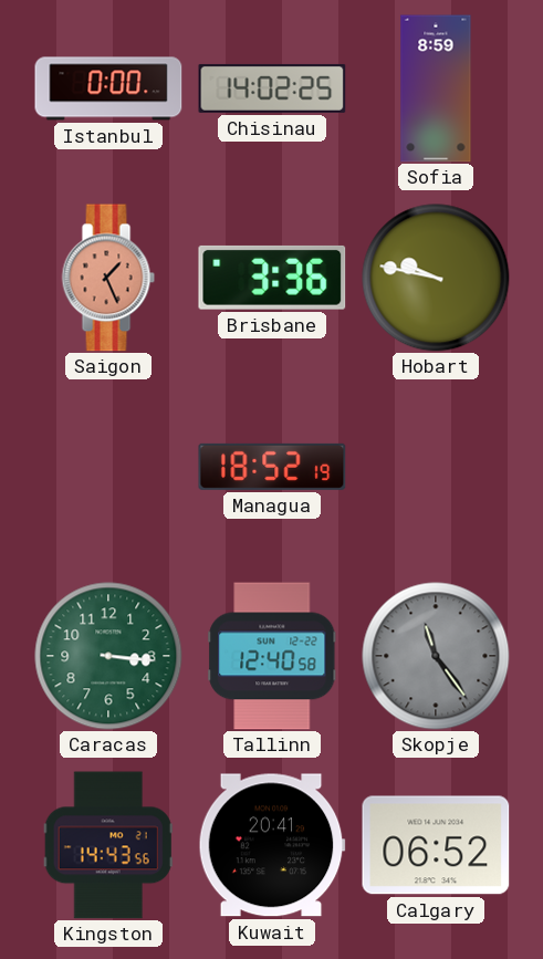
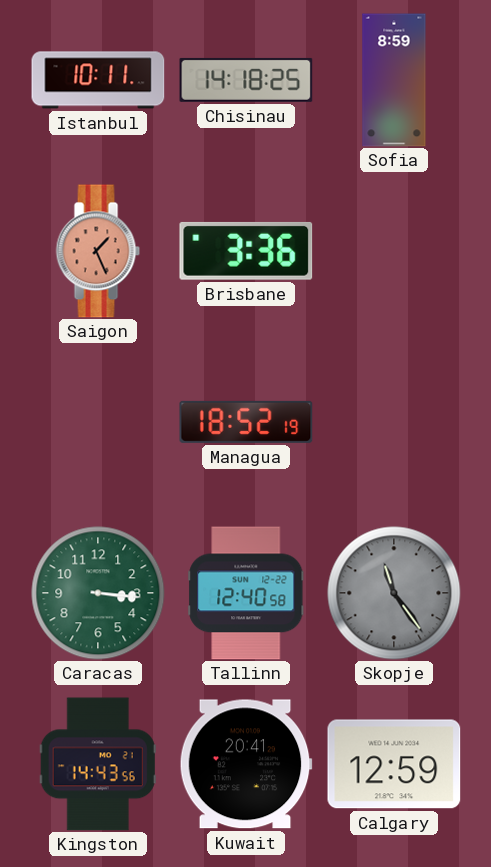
Istanbul: 0:00 -> 10:11 (98, 80)
Chisinau: 14:02 -> 14:18 (246, 80)
Hobart: 9:47 -> none (436, 278)
Calgary: 06:52 -> 12:59 (394, 764)
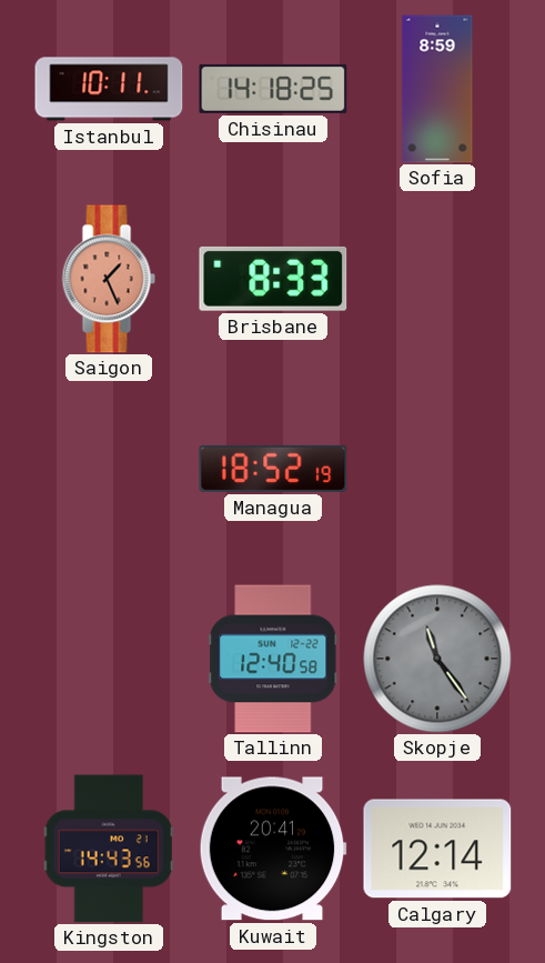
Brisbane: 3:36 -> 8:33 (273, 279)
Caracas: 3:16 -> none (98, 593)
Calgary: 12:59 -> 12:14 (437, 849)
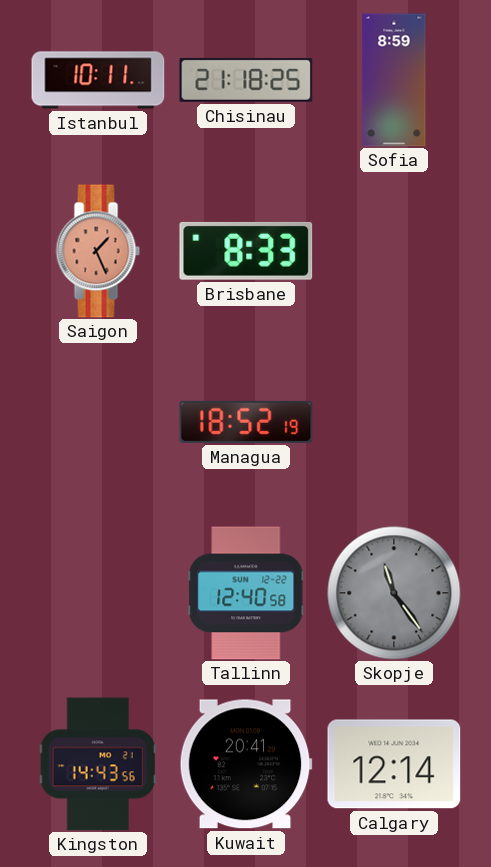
Chisinau: 14:18 -> 21:18 (246, 80)
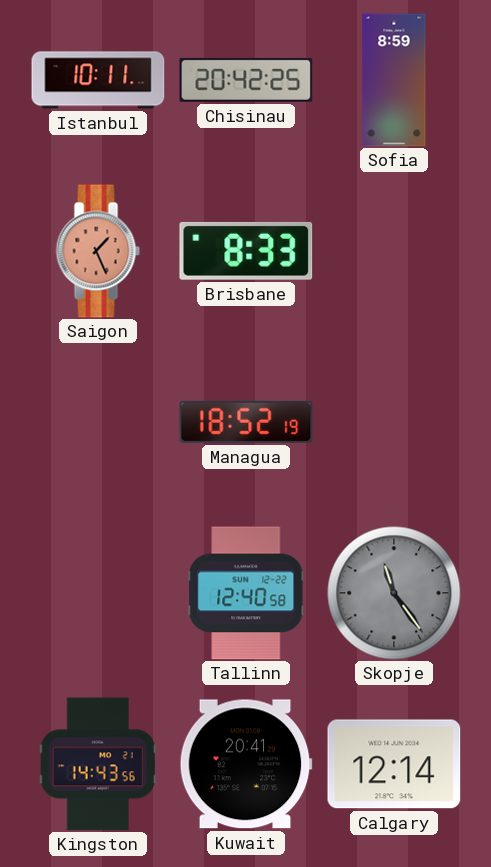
Chisinau: 21:18 -> 20:42 (246, 80)
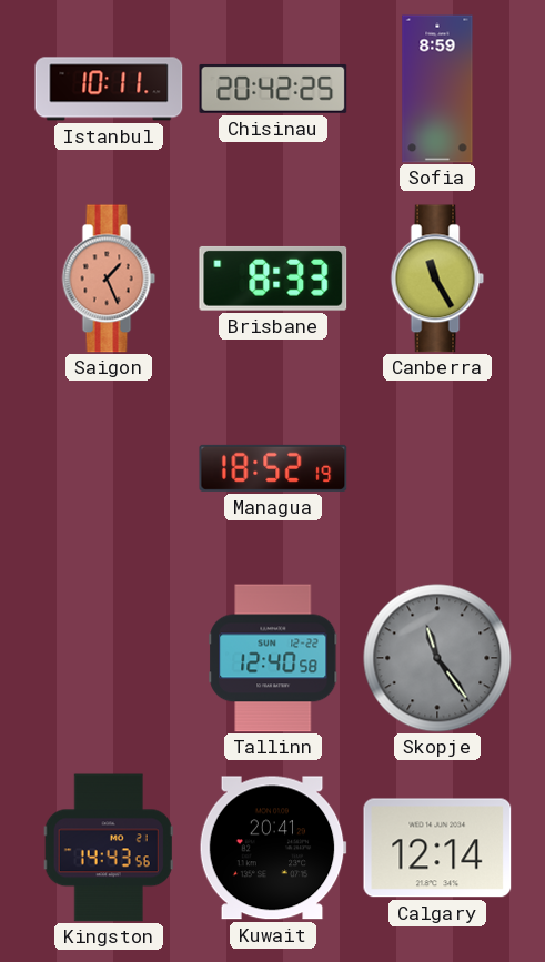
Canberra: none -> 11:25 (437, 279)
